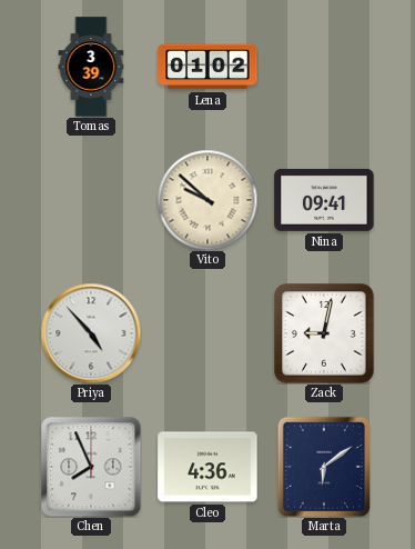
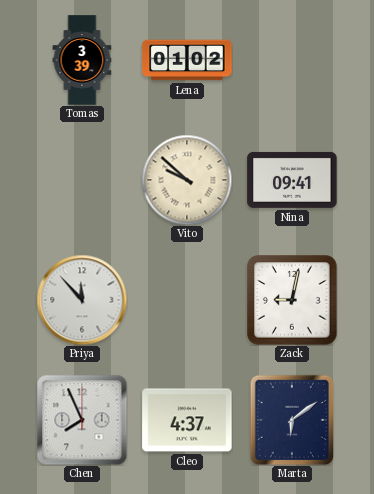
Priya: 4:53 -> 11:53 (82, 300)
Cleo: 4:36 -> 4:37 (187, 420)
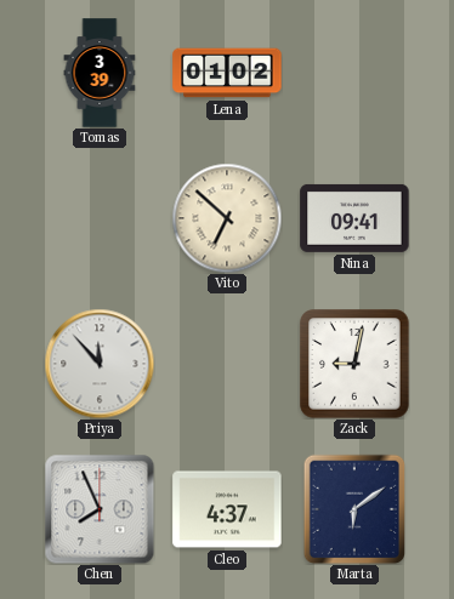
Vito: 9:52 -> 6:52 (227, 218)
